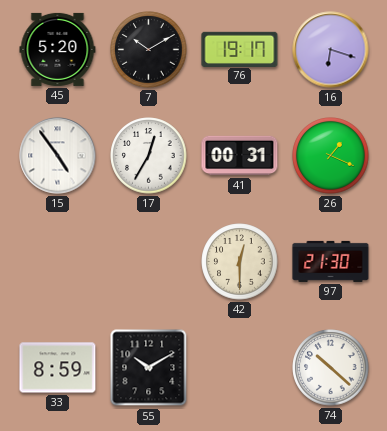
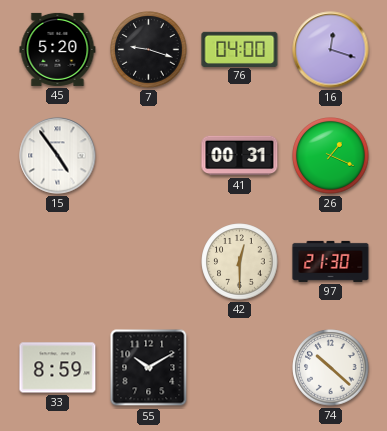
7: 10:10 -> 9:18 (149, 50)
76: 19:17 -> 04:00 (240, 49)
16: 6:18 -> 12:18 (331, 50)
17: 12:35 -> none (149, 156)
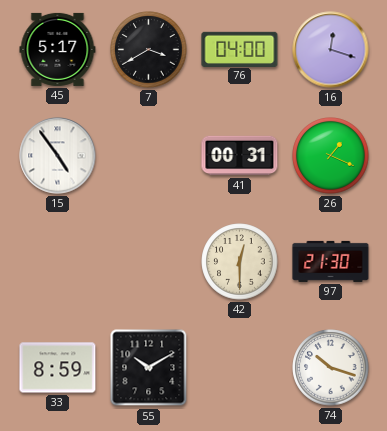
45: 5:20 -> 5:17 (58, 49)
7: 9:18 -> 3:40 (149, 50)
74: 10:22 -> 10:18 (331, 368)
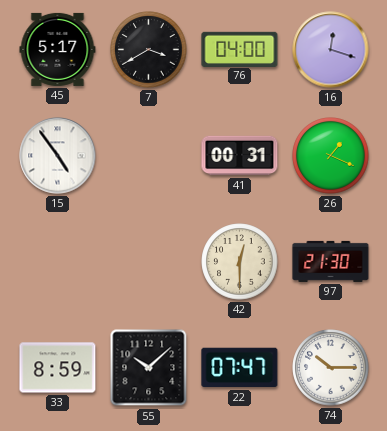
55: 10:10 -> 10:08 (149, 368)
22: none -> 07:47 (240, 368)
74: 10:18 -> 10:15 (331, 368)
